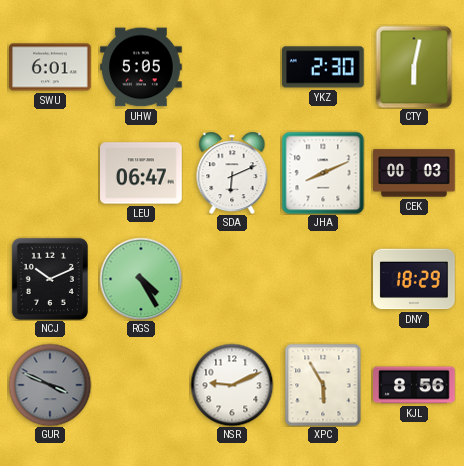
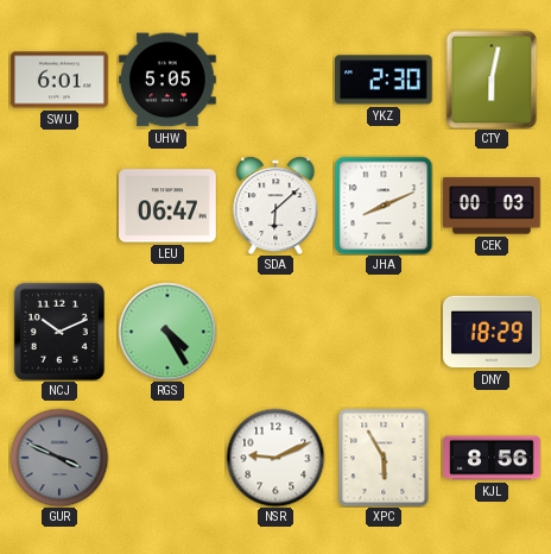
SDA: 6:11 -> 6:08 (275, 206)
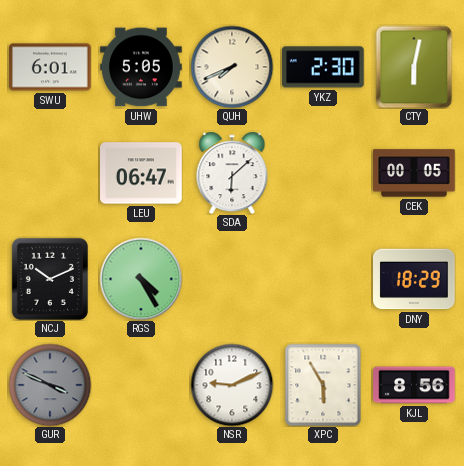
QUH: none -> 7:41 (232, 67)
JHA: 8:11 -> none (384, 206)
CEK: 00:03 -> 00:05 (414, 173)
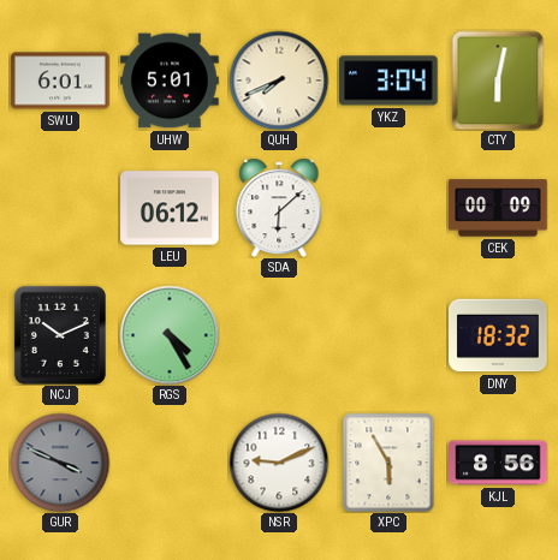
UHW: 5:05 -> 5:01 (170, 81)
YKZ: 2:30 -> 3:04 (390, 81)
LEU: 06:47 -> 06:12 (170, 208)
CEK: 00:05 -> 00:09 (498, 208)
DNY: 18:29 -> 18:32 (499, 335)
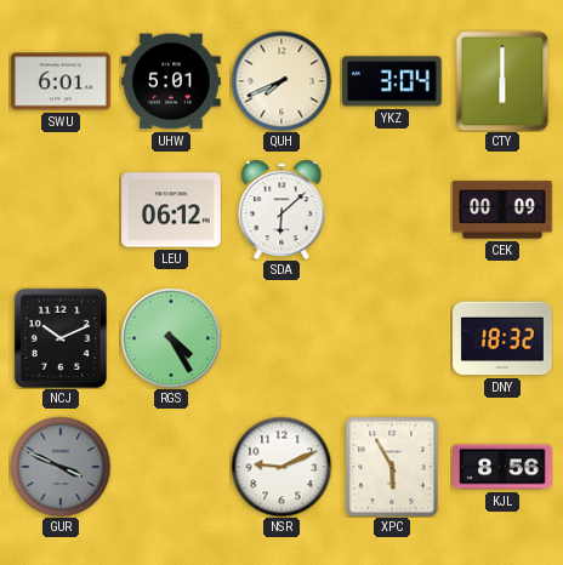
CTY: 6:02 -> 6:00 (502, 81)
